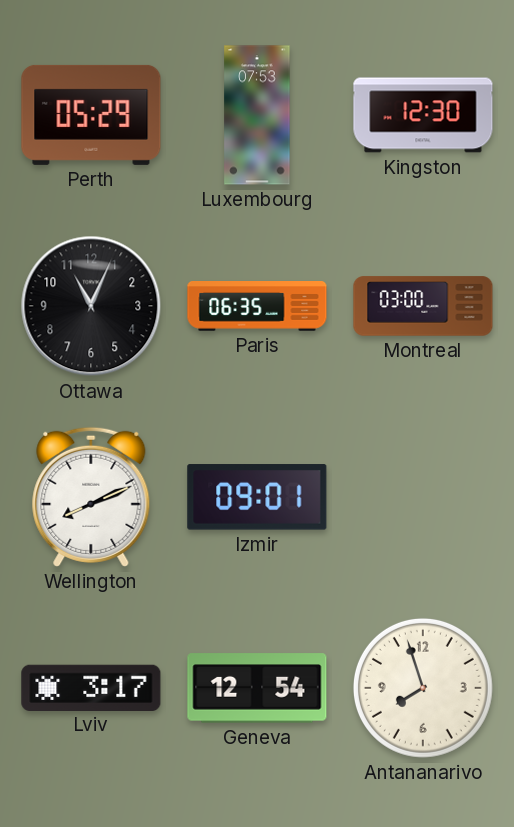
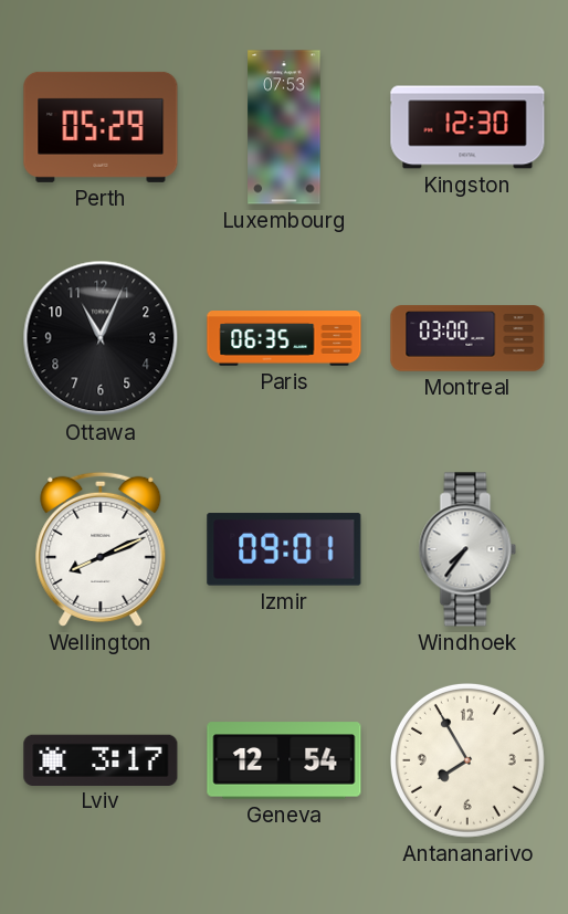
Windhoek: none -> 7:36 (467, 549)
Antananarivo: 7:57 -> 7:55 (467, 760)
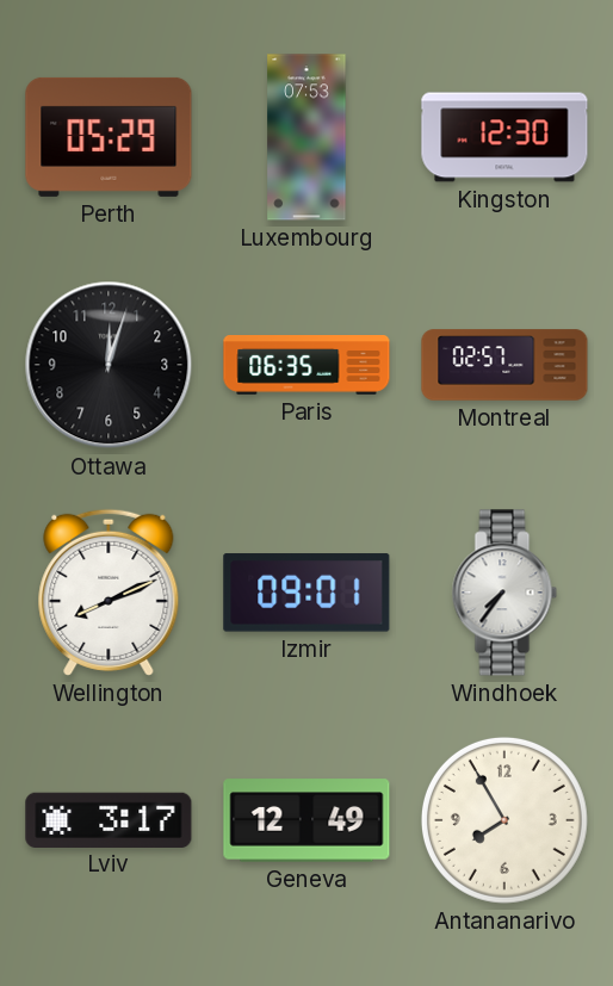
Ottawa: 11:04 -> 12:03 (109, 365)
Montreal: 03:00 -> 02:57 (504, 365)
Geneva: 12:54 -> 12:49 (306, 820)
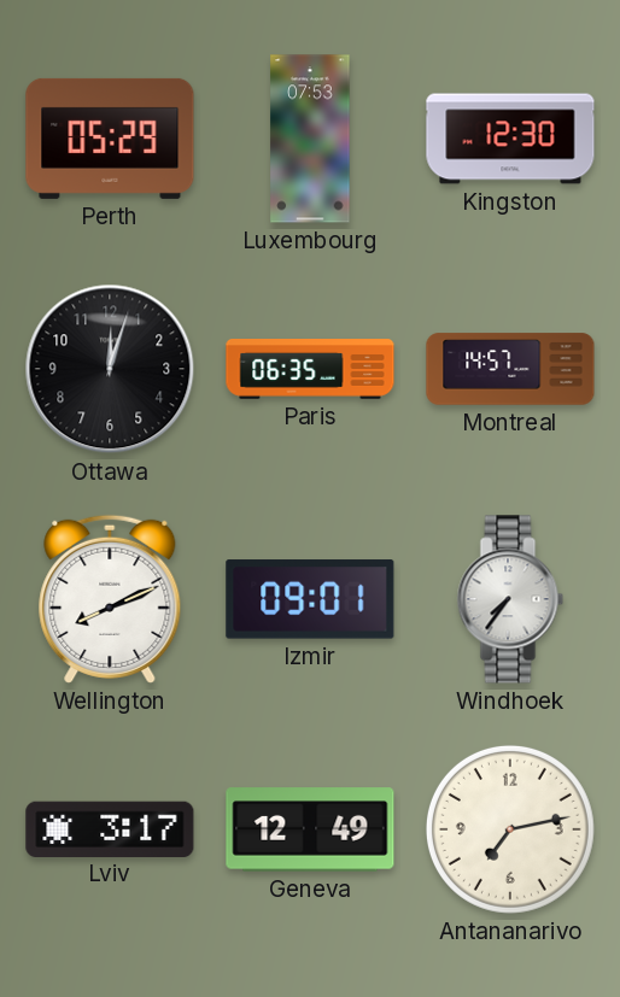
Montreal: 02:57 -> 14:57 (510, 369)
Antananarivo: 7:55 -> 7:13 (510, 829)
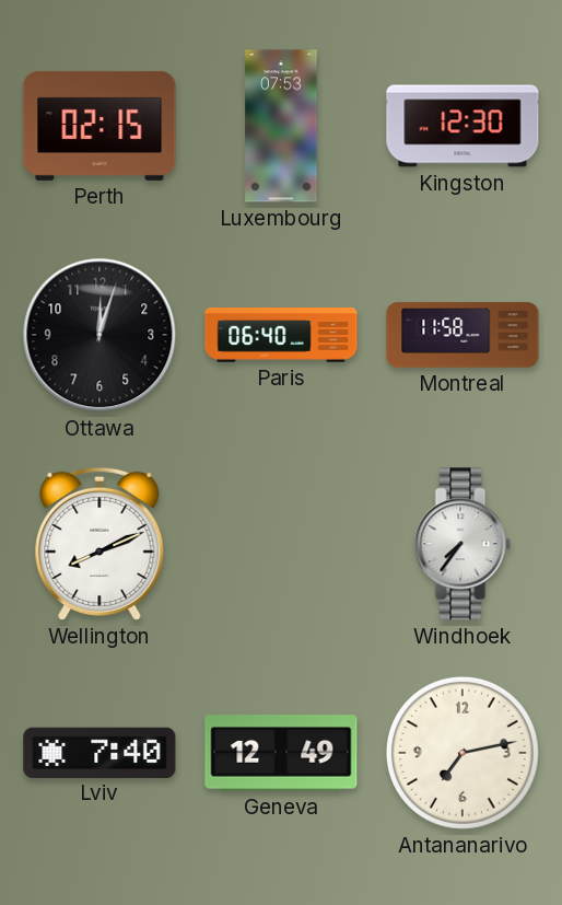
Perth: 05:29 -> 02:15 (99, 126)
Paris: 06:35 -> 06:40 (281, 336)
Montreal: 14:57 -> 11:58 (463, 335)
Izmir: 09:01 -> none (310, 599)
Lviv: 3:17 -> 7:40 (99, 752)
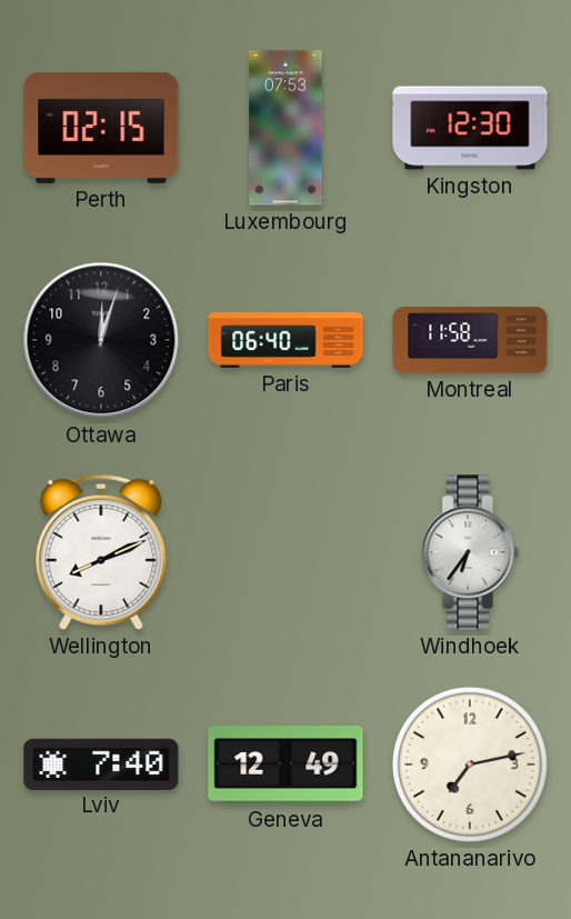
Windhoek: 7:36 -> 6:36 (470, 552)
